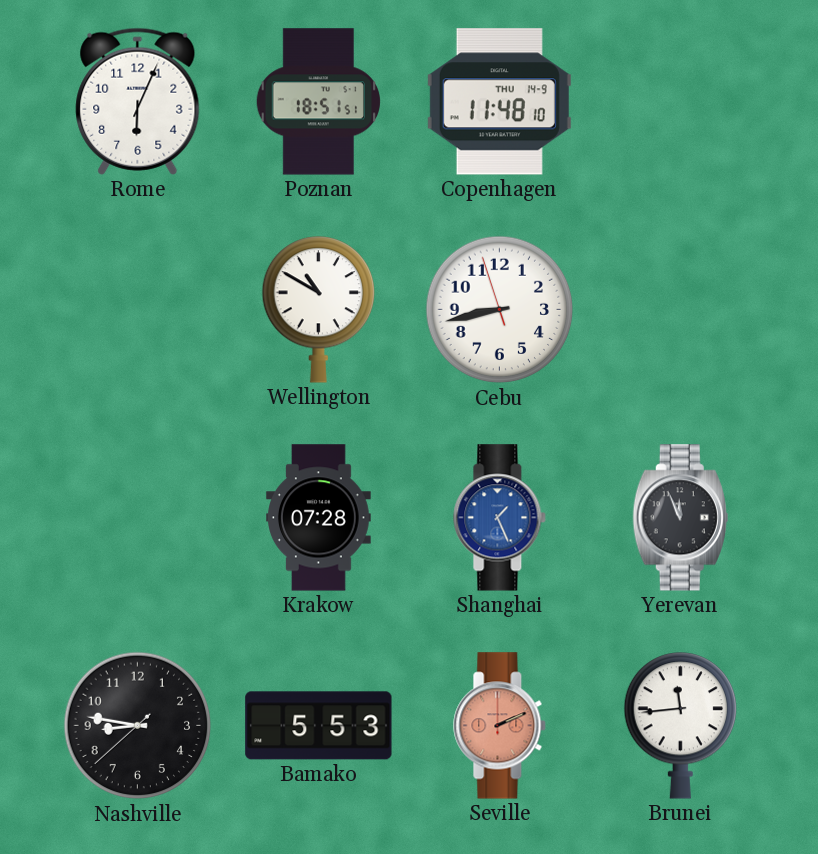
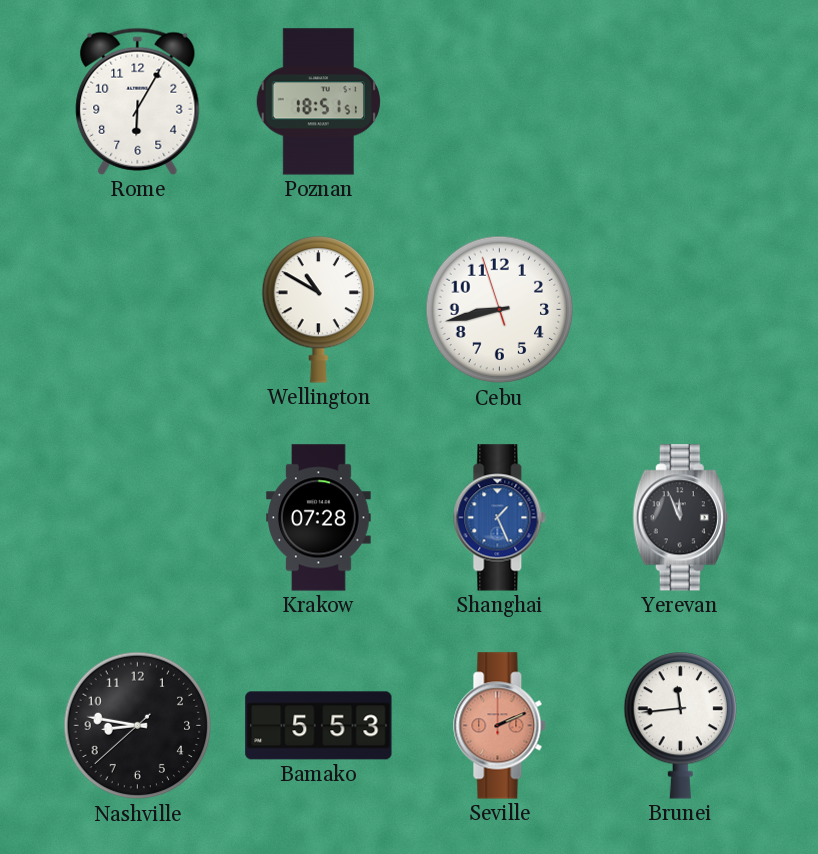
Rome: 6:04 -> 6:05 (138, 101)
Copenhagen: 11:48 -> none (499, 102)
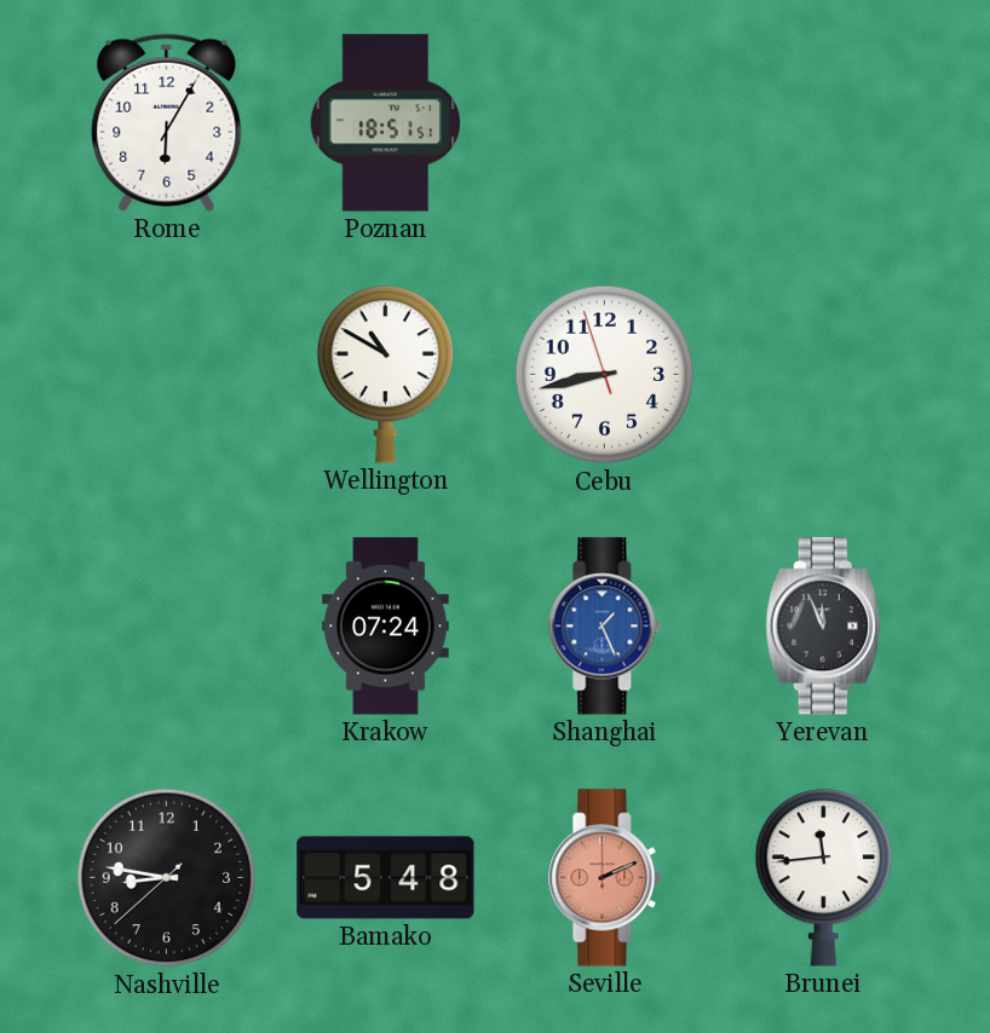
Krakow: 07:28 -> 07:24 (386, 627)
Bamako: 5:53 -> 5:48 (386, 878)
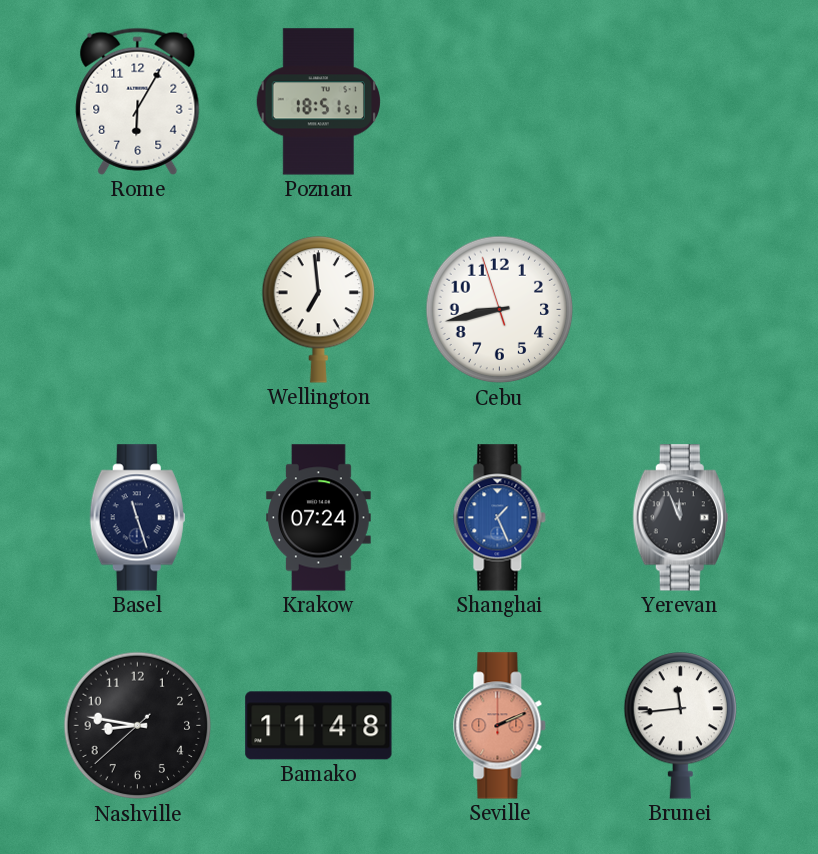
Wellington: 10:50 -> 6:59 (318, 310)
Basel: none -> 11:27 (137, 518)
Bamako: 5:48 -> 11:48 (319, 726)
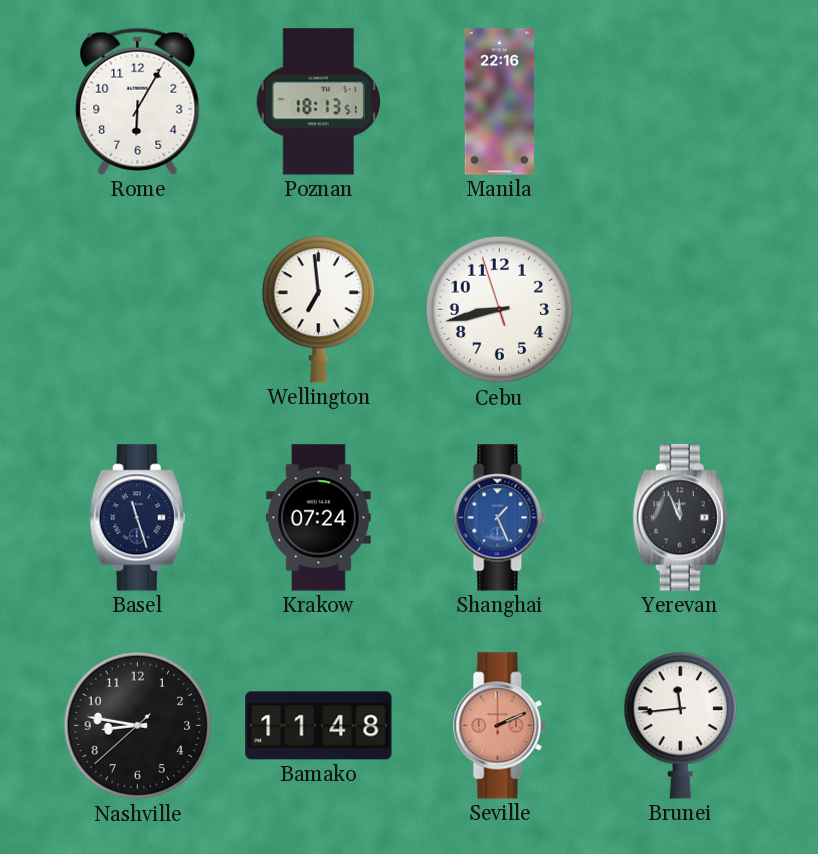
Poznan: 18:51 -> 18:13 (318, 102)
Manila: none -> 22:16 (499, 102)
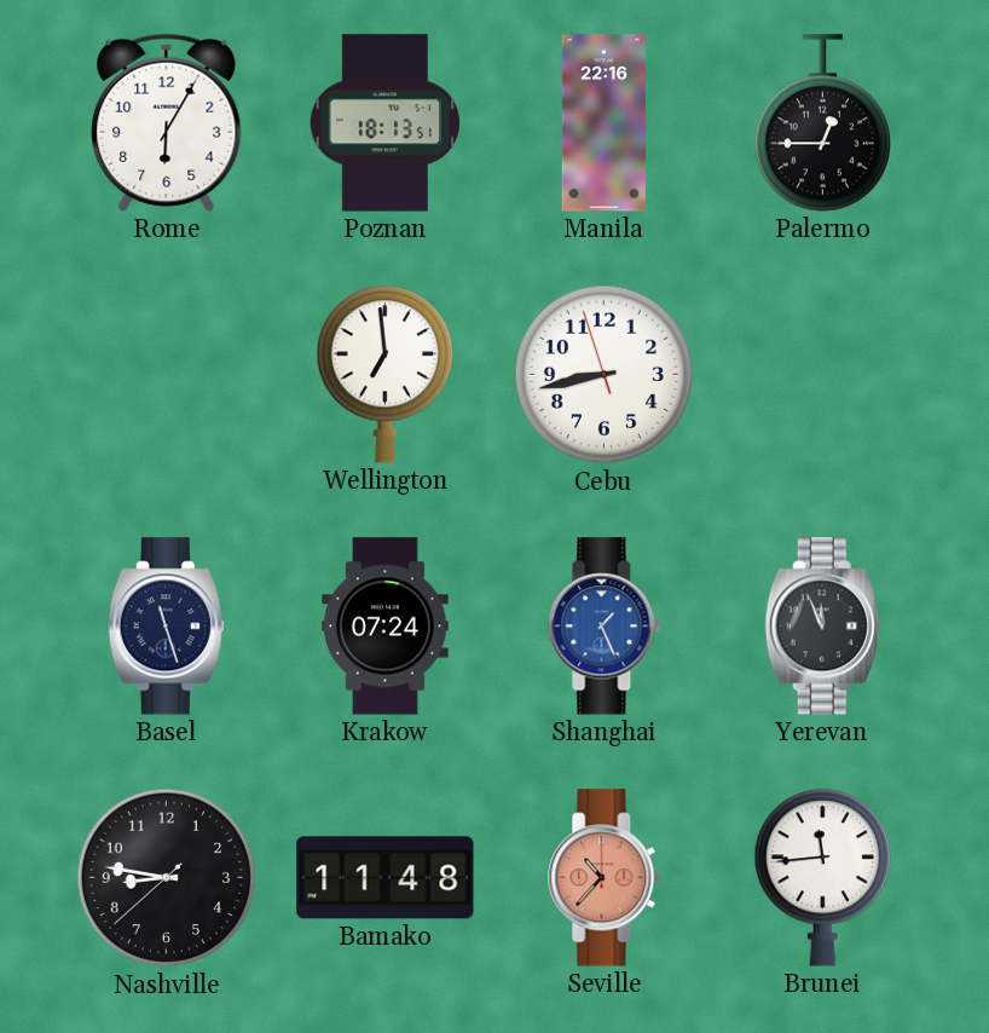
Palermo: none -> 12:45 (822, 123)
Seville: 2:11 -> 10:37 (605, 878)
